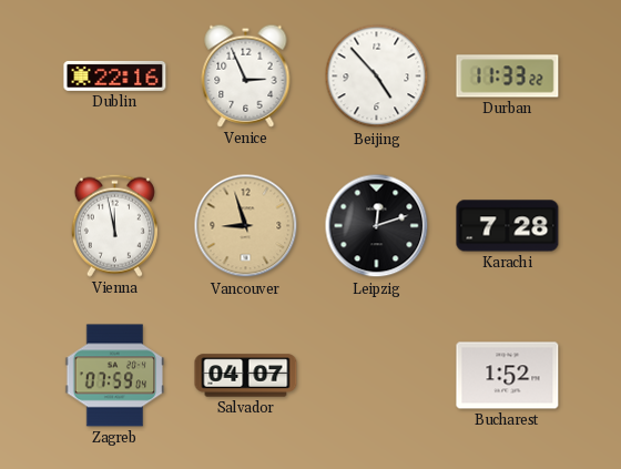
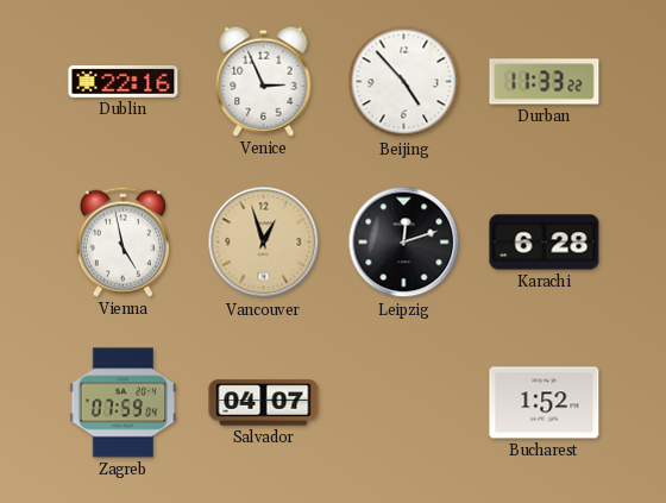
Vienna: 11:58 -> 4:58 (122, 241)
Vancouver: 8:57 -> 12:57 (264, 243)
Karachi: 7:28 -> 6:28 (545, 243)
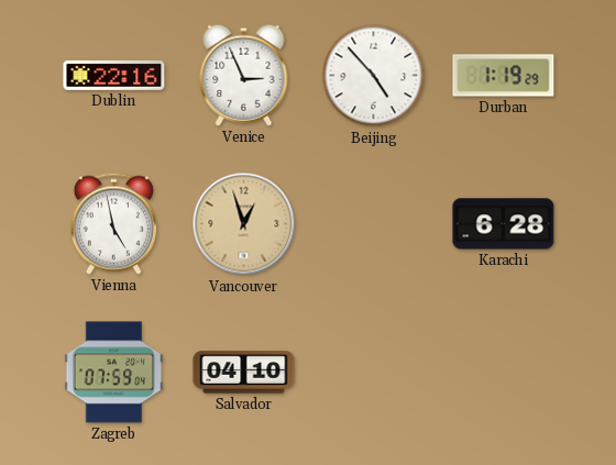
Durban: 11:33 -> 1:19 (504, 76)
Leipzig: 12:12 -> none (404, 243)
Salvador: 04:07 -> 04:10 (244, 373)
Bucharest: 1:52 -> none (545, 403)
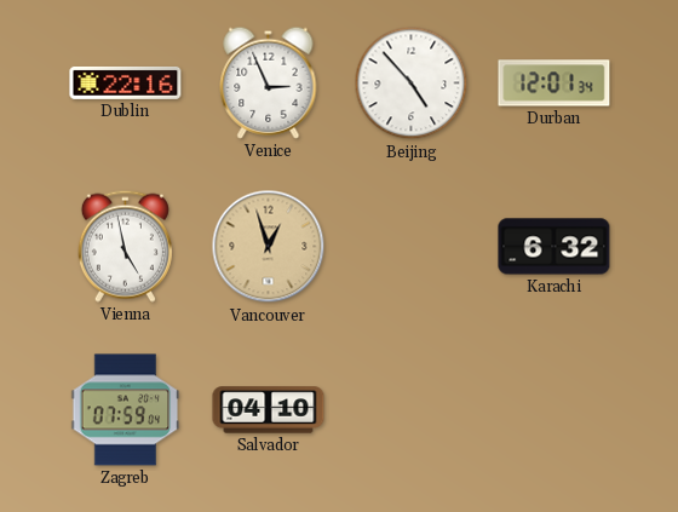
Durban: 1:19 -> 12:01 (555, 84)
Karachi: 6:28 -> 6:32 (555, 247)
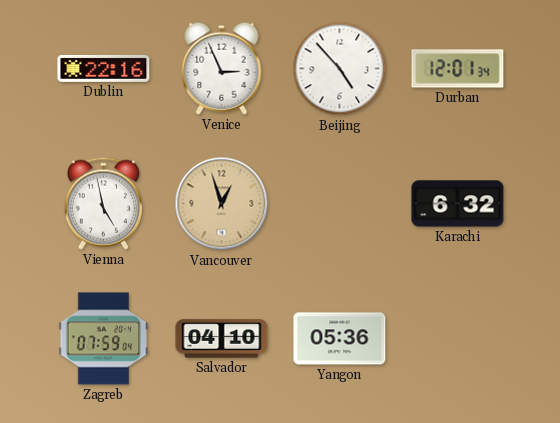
Yangon: none -> 05:36 (340, 339)
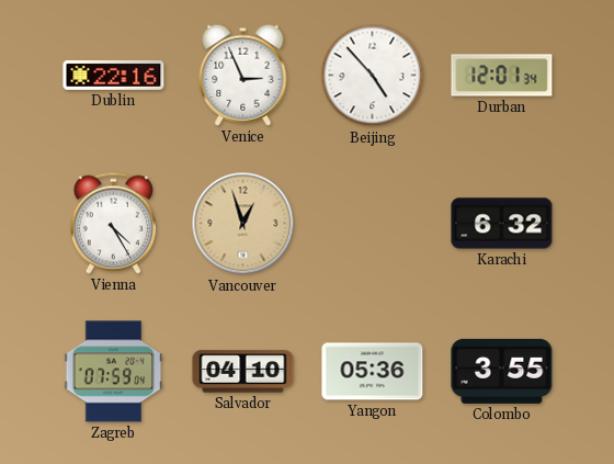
Vienna: 4:58 -> 4:25 (113, 223)
Colombo: none -> 3:55 (502, 371)
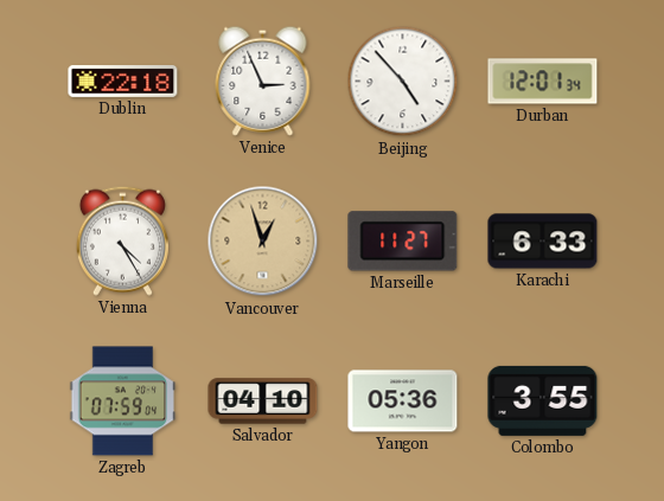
Dublin: 22:16 -> 22:18 (123, 81)
Marseille: none -> 11:27 (403, 242)
Karachi: 6:32 -> 6:33 (543, 242)
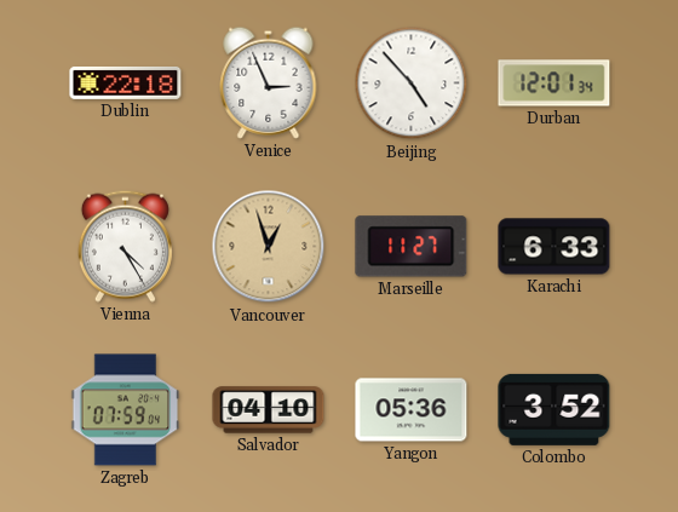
Colombo: 3:55 -> 3:52 (555, 409)
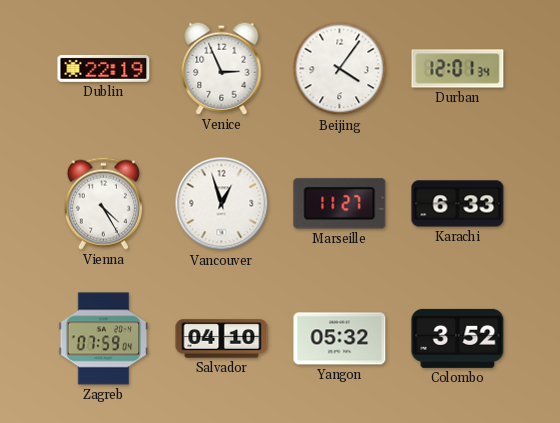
Dublin: 22:18 -> 22:19 (104, 68)
Beijing: 4:53 -> 4:06 (340, 69)
Vancouver dial: champagne -> white (222, 204)
Yangon: 05:36 -> 05:32 (340, 339)
